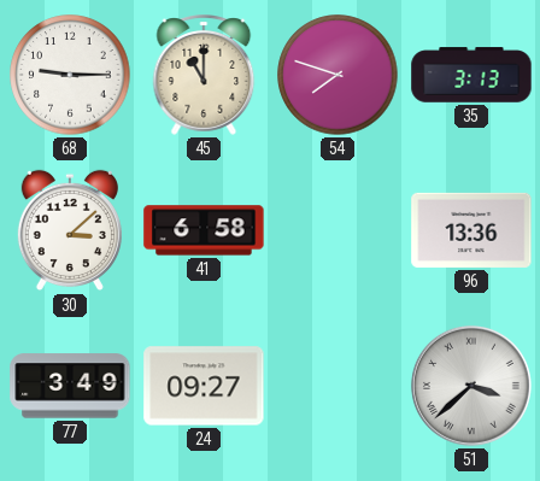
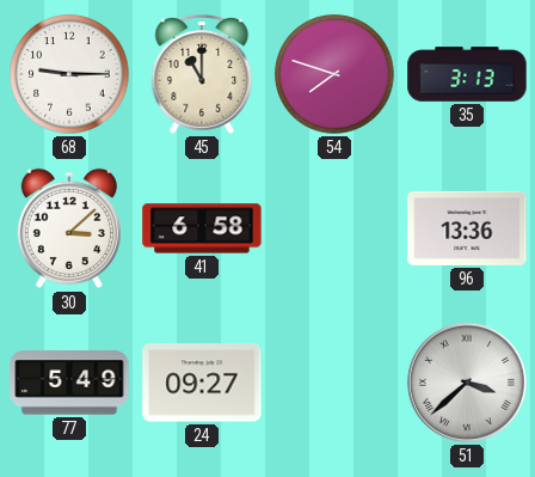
77: 3:49 -> 5:49 (69, 383)
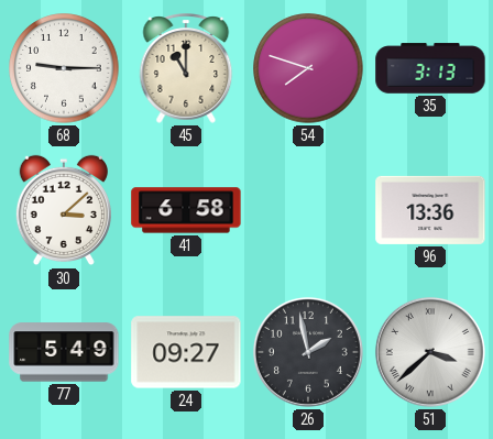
26: none -> 1:58 (308, 352)
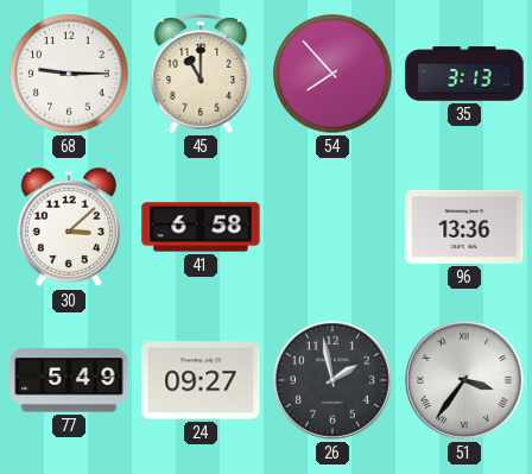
54: 7:48 -> 7:53 (332, 74)
51: 3:38 -> 3:36 (464, 380)
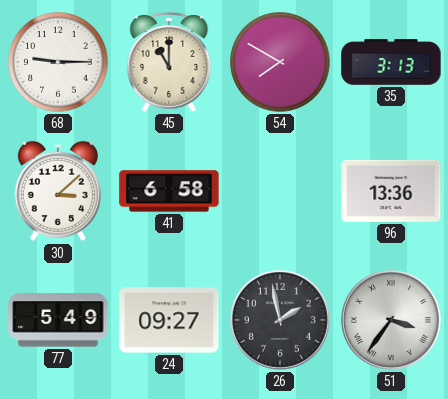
54: 7:53 -> 7:50 (280, 62)
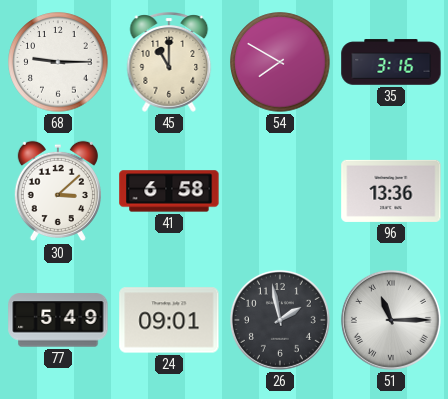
35: 3:13 -> 3:16 (391, 62)
24: 09:27 -> 09:01 (169, 320)
51: 3:36 -> 11:15 (391, 320)
